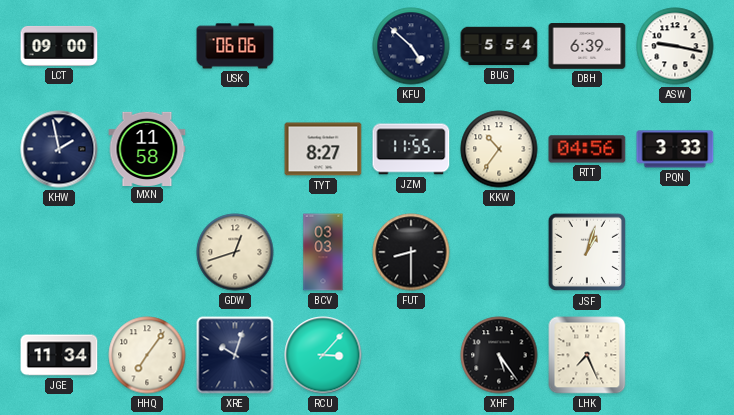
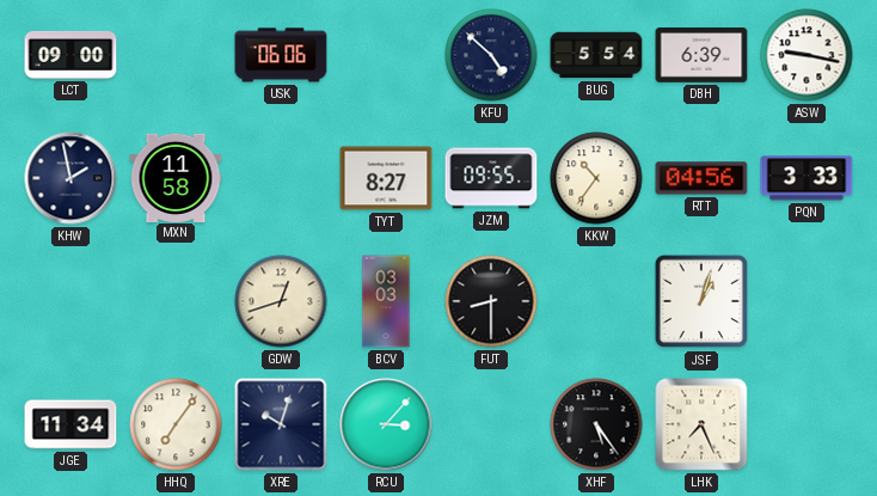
JZM: 11:55 -> 09:55 (491, 178)
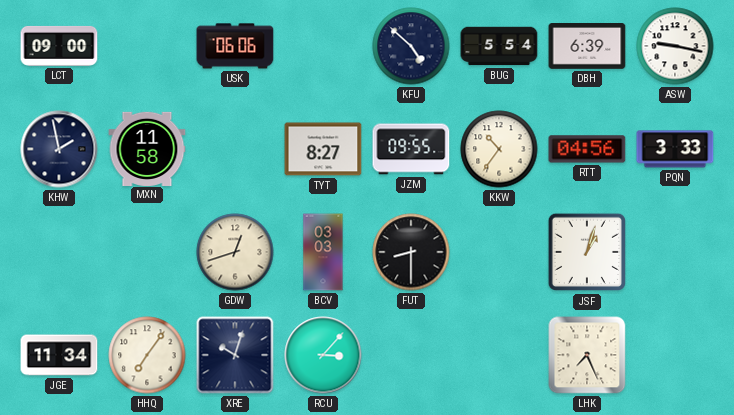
XHF: 5:24 -> none (596, 424)
